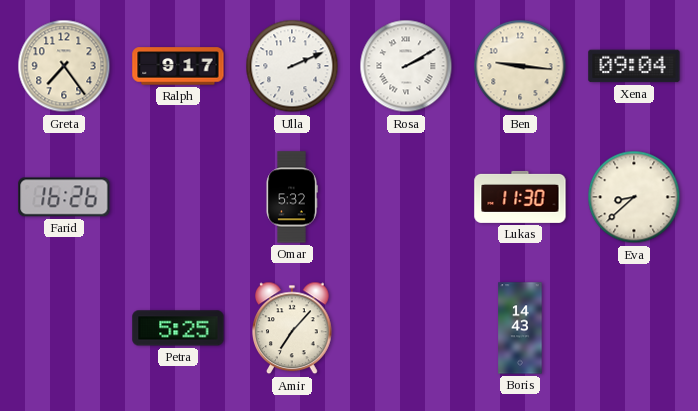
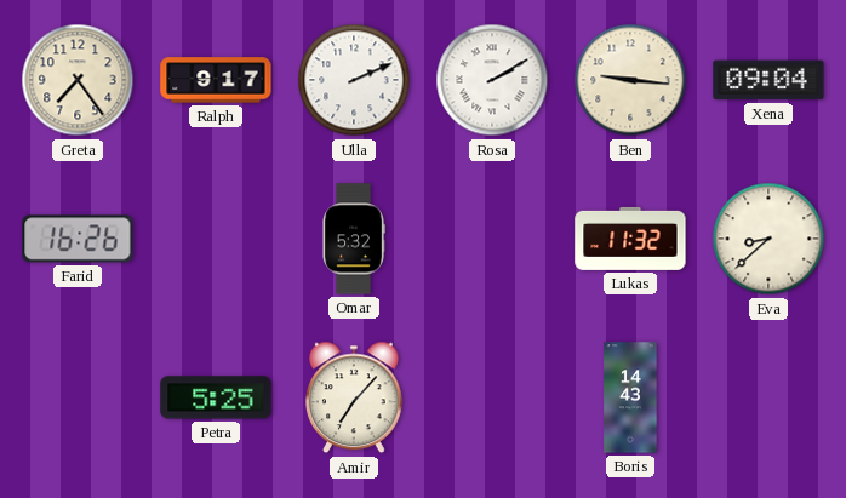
Lukas: 11:30 -> 11:32 (630, 239)
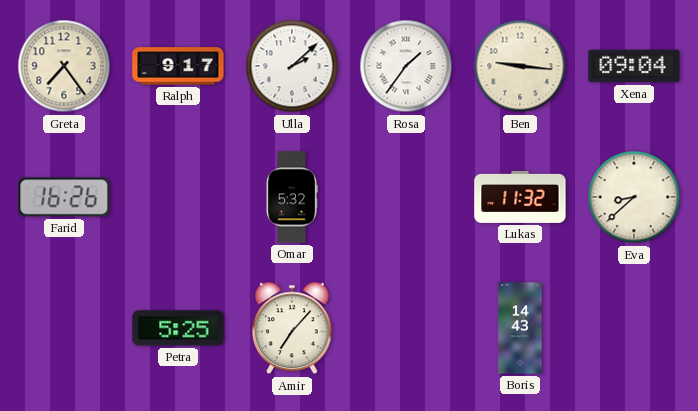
Ulla: 2:11 -> 2:08 (292, 66)
Rosa: 2:10 -> 1:36 (406, 66)
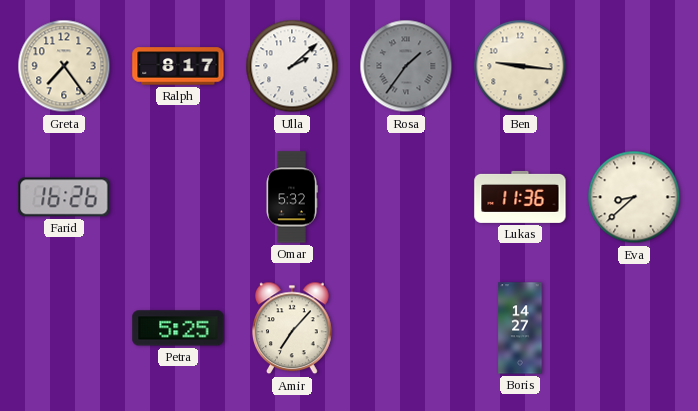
Ralph: 9:17 -> 8:17 (178, 66)
Rosa dial: white -> grey (406, 66)
Xena: 09:04 -> none (634, 66)
Lukas: 11:32 -> 11:36 (520, 197)
Boris: 14:43 -> 14:27 (520, 328)
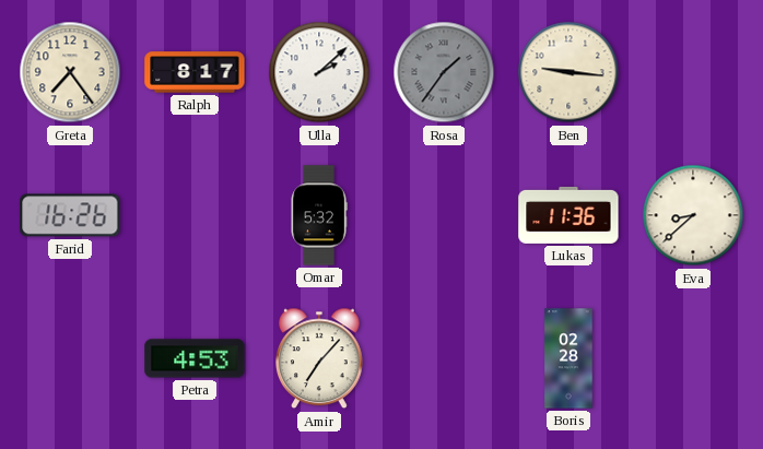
Petra: 5:25 -> 4:53 (195, 358)
Boris: 14:27 -> 02:28 (568, 358)
